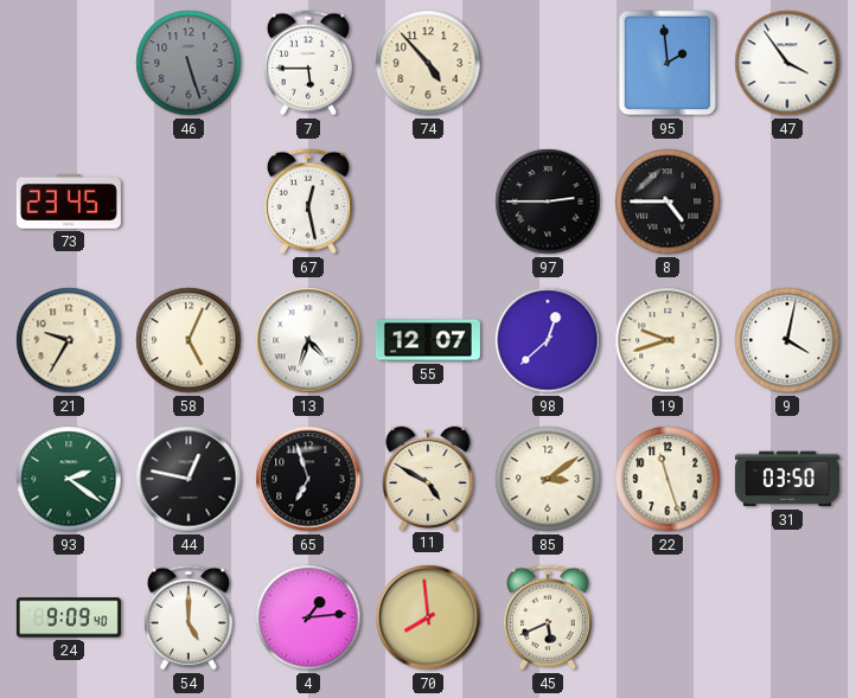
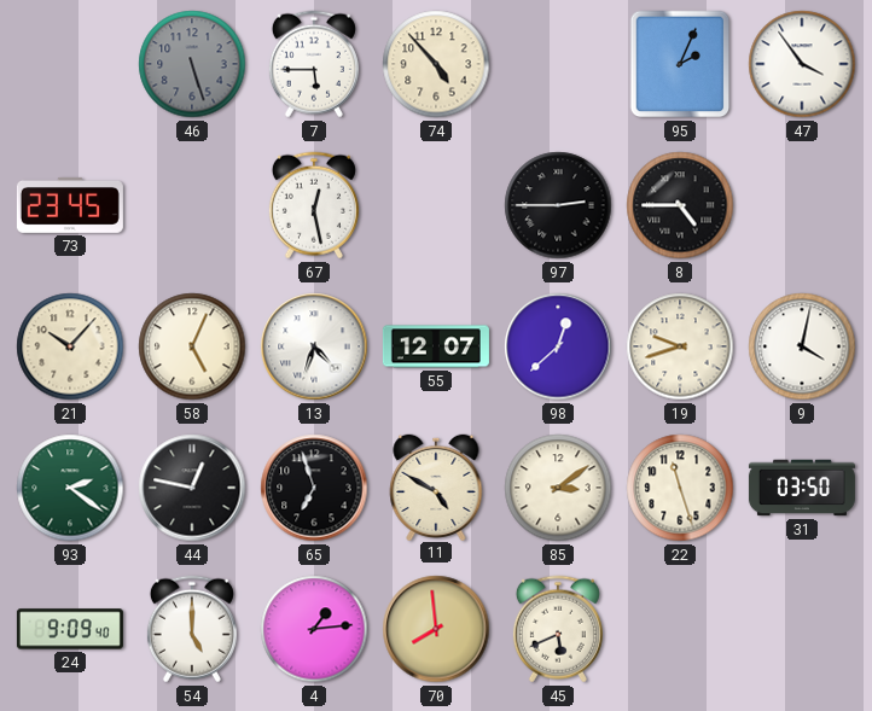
95: 1:59 -> 2:04 (680, 64)
21: 9:35 -> 10:07 (70, 346)
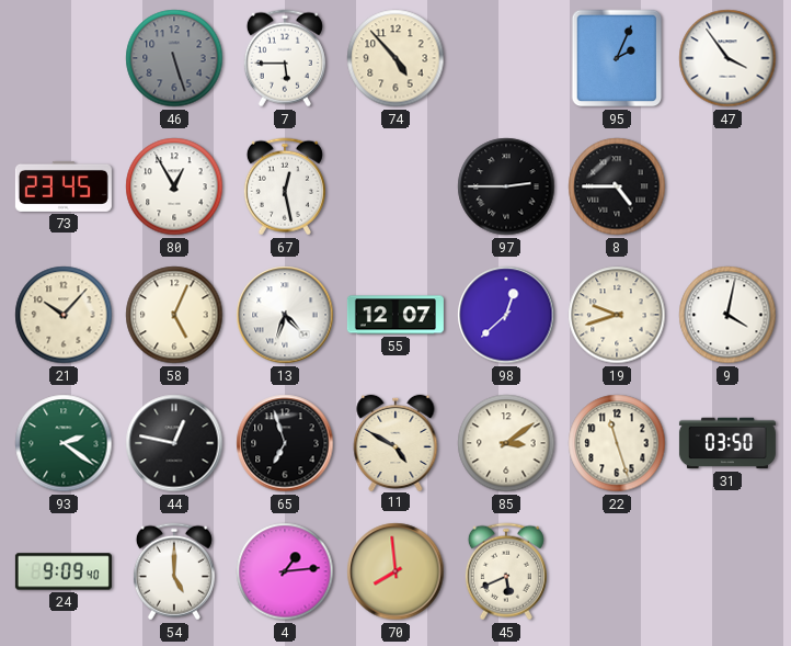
80: none -> 12:55 (174, 186)
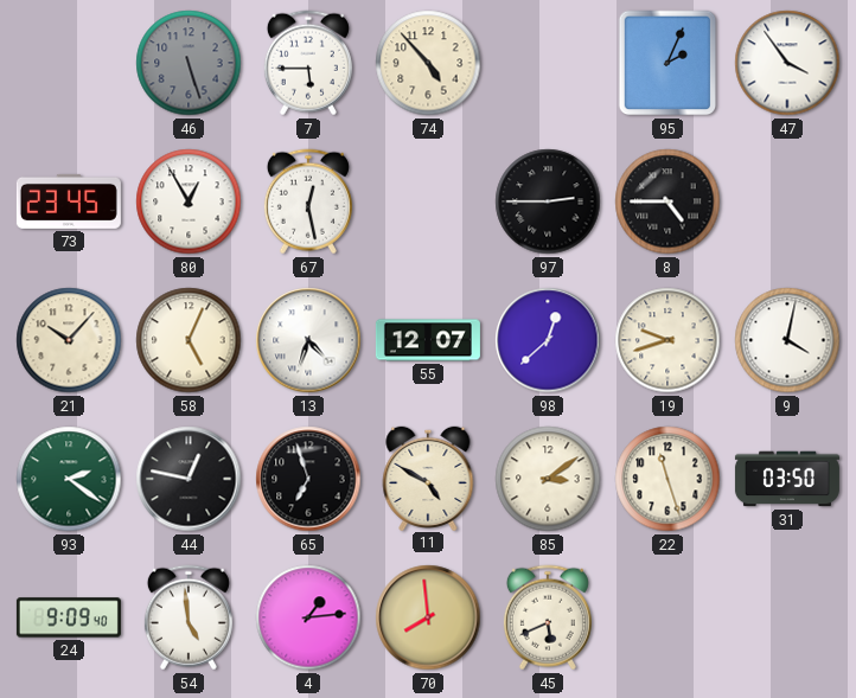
54: 5:00 -> 4:59 (189, 617)
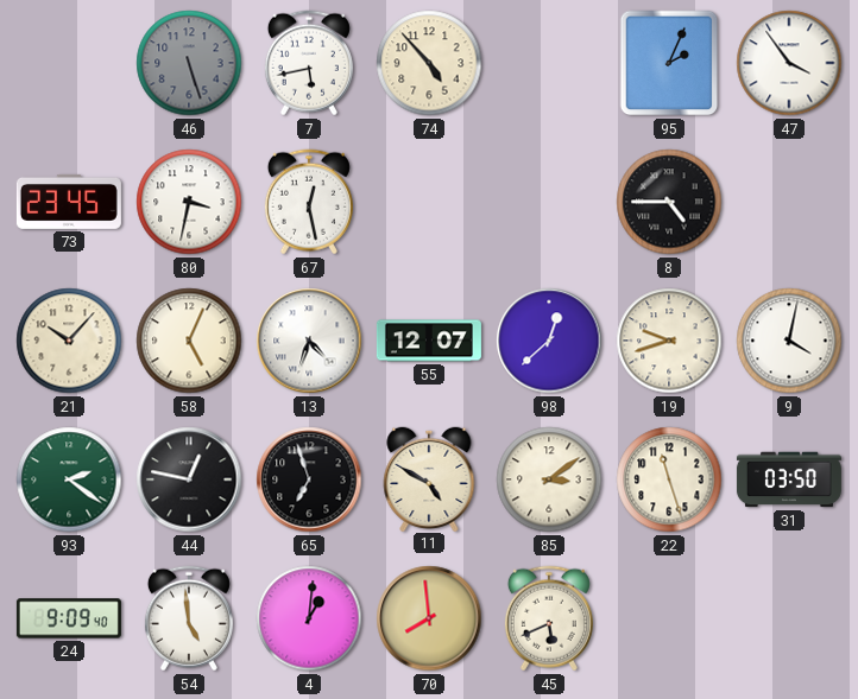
7: 5:45 -> 5:43 (309, 63)
80: 12:55 -> 3:32 (189, 202)
97: 2:45 -> none (548, 201)
4: 1:14 -> 1:01 (309, 618)
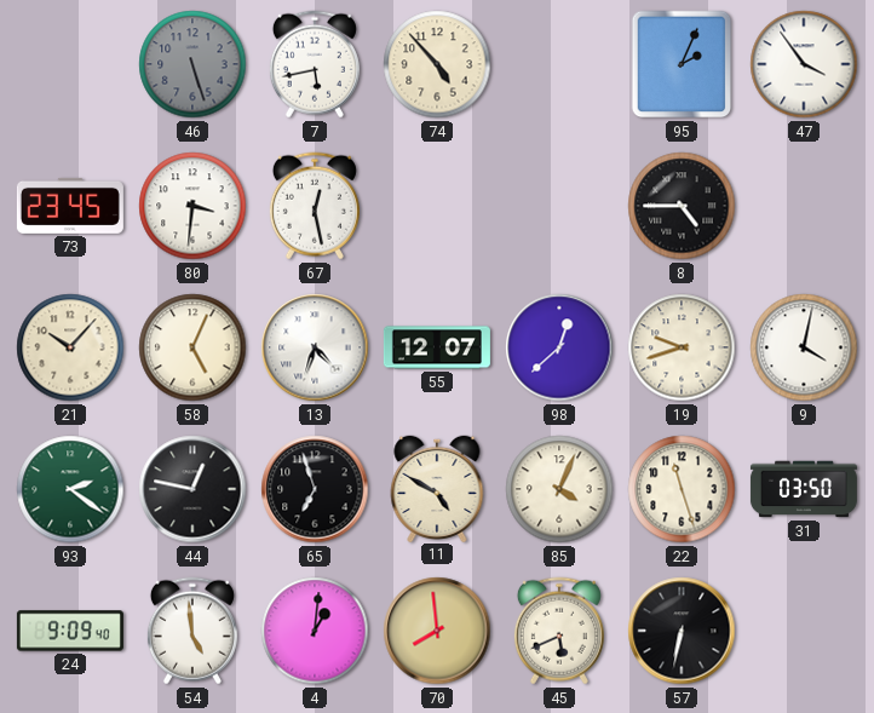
80: 3:32 -> 3:31 (192, 206)
85: 3:09 -> 4:04 (559, 489)
57: none -> 6:32 (682, 631)
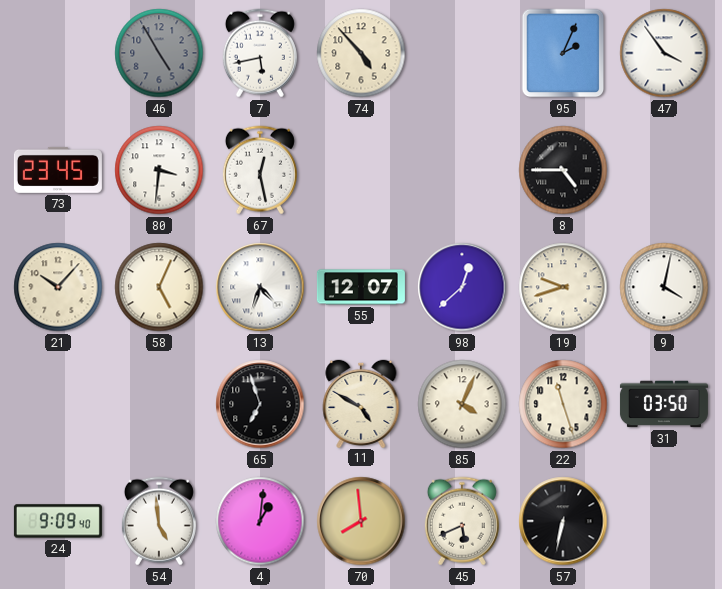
46: 5:27 -> 4:55 (159, 53)
93: 2:21 -> none (70, 489)
44: 12:47 -> none (192, 489)
